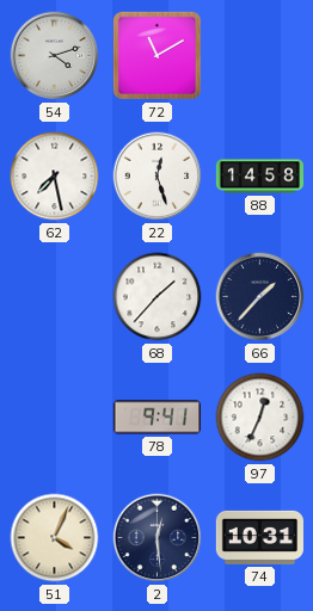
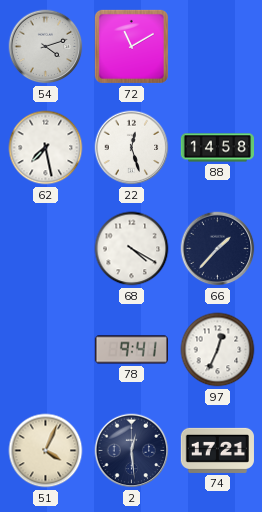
68: 1:37 -> 4:20 (132, 249)
74: 10:31 -> 17:21 (217, 450)
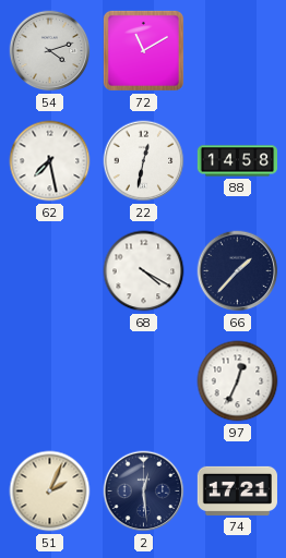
22: 12:27 -> 12:32 (144, 161)
78: 9:41 -> none (131, 350)
51: 4:04 -> 2:04 (50, 492)
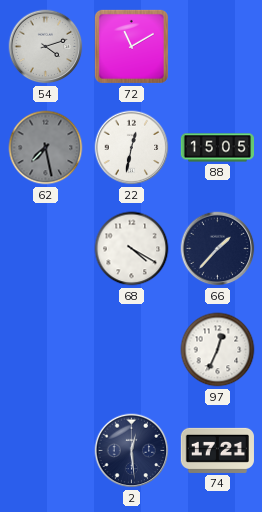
62 dial: white -> grey (46, 148)
88: 14:58 -> 15:05 (217, 148)
51: 2:04 -> none (50, 492)
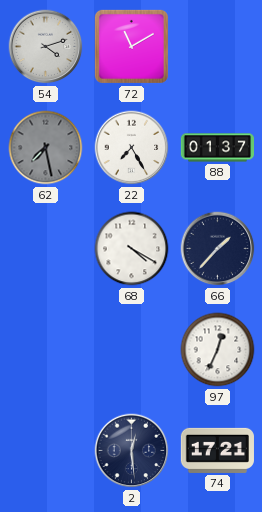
22: 12:32 -> 7:25 (132, 148)
88: 15:05 -> 01:37 (217, 148)
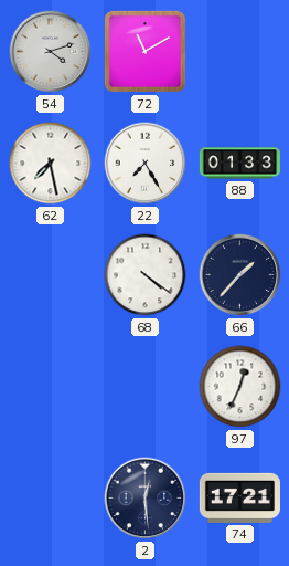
62 dial: grey -> white (51, 164)
88: 01:37 -> 01:33 (239, 164)
68: 4:20 -> 4:21 (146, 275)
